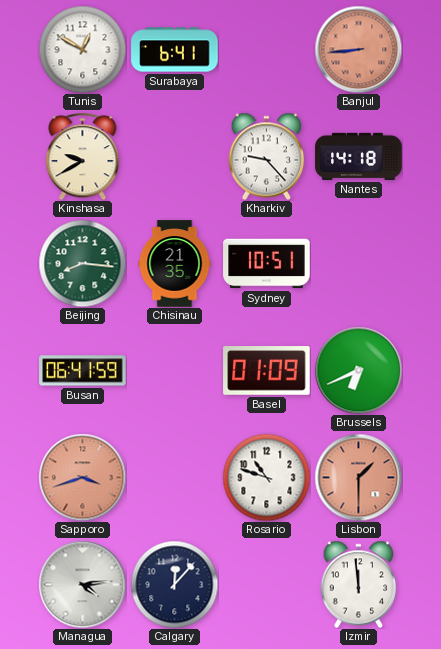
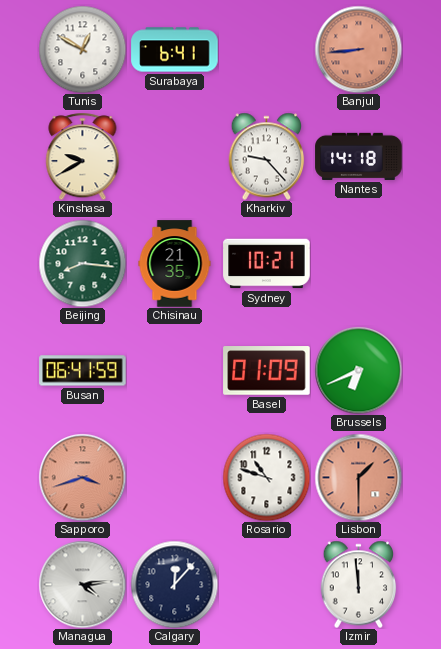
Sydney: 10:51 -> 10:21 (267, 264)
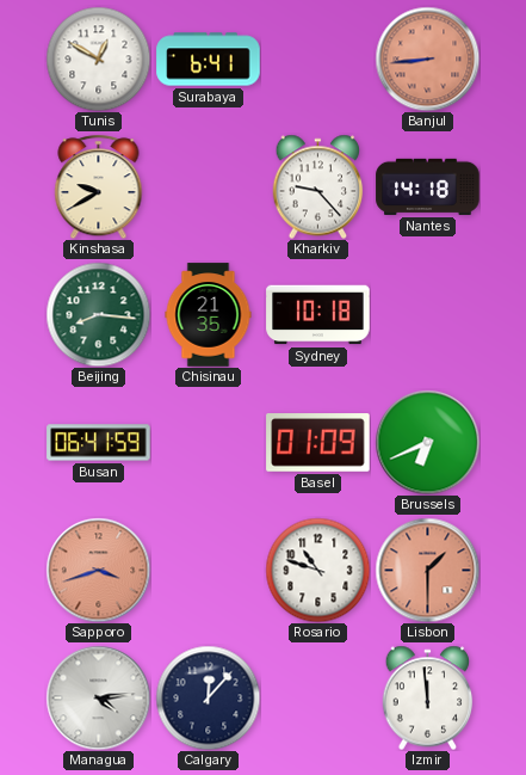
Sydney: 10:21 -> 10:18 (318, 315)
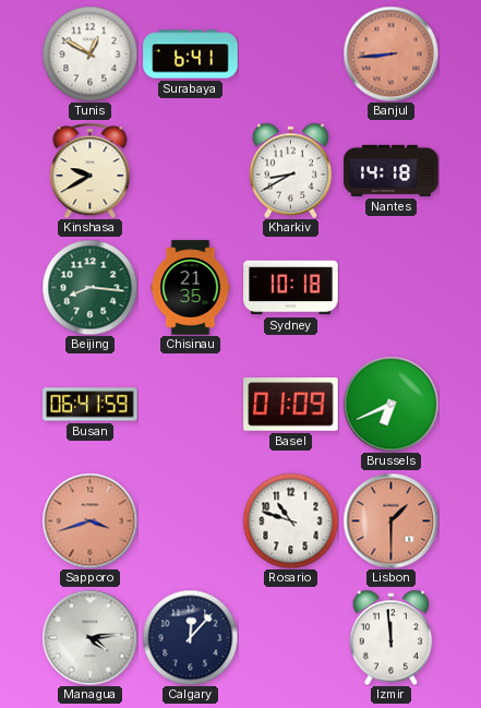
Kharkiv: 9:23 -> 8:40 (291, 170)
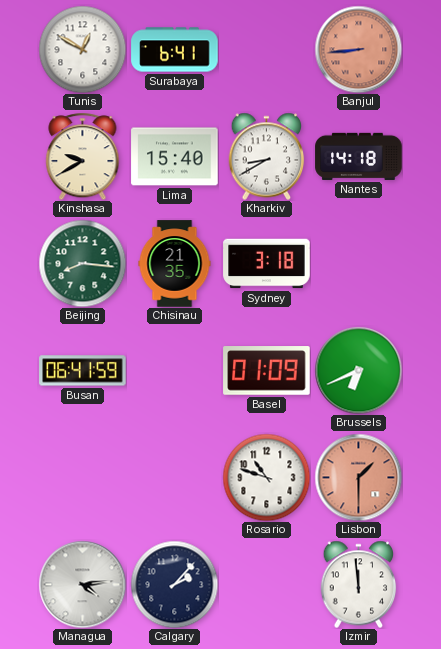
Lima: none -> 15:40 (175, 157)
Sydney: 10:18 -> 3:18 (267, 264)
Sapporo: 3:42 -> none (89, 520)
Calgary: 12:07 -> 2:07 (174, 584)
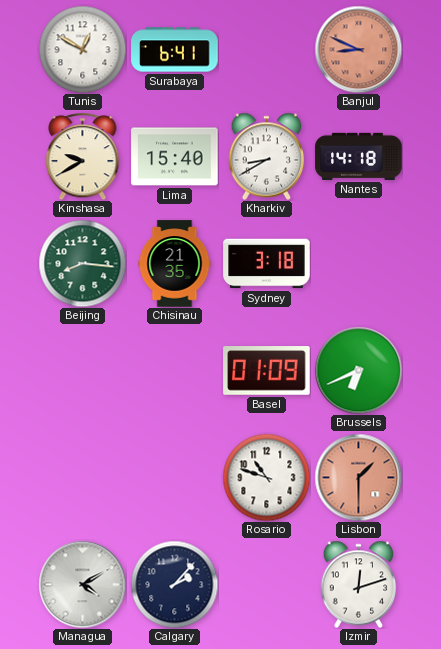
Banjul: 8:44 -> 8:49 (358, 49)
Busan: 06:41 -> none (83, 371)
Managua: 4:14 -> 4:10 (82, 584)
Izmir: 11:59 -> 12:12 (359, 584)
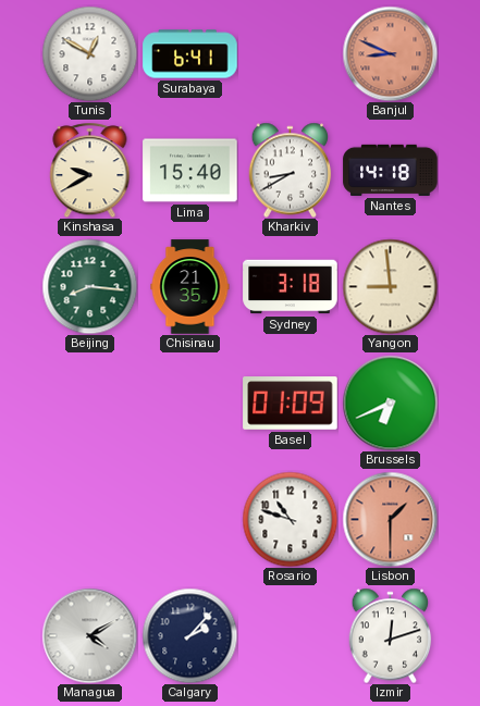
Yangon: none -> 8:59 (390, 286)
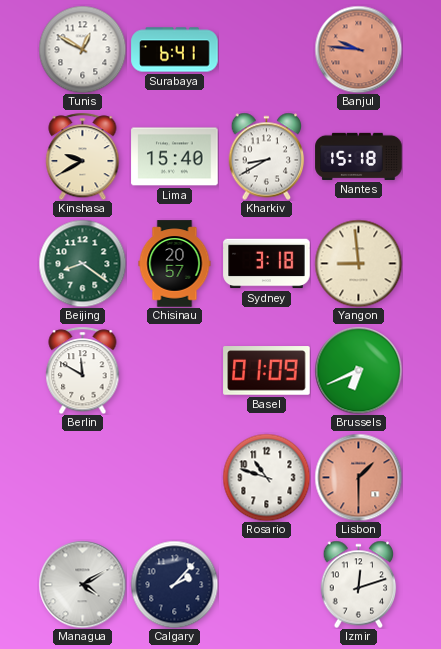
Banjul: 8:49 -> 9:46 (358, 49)
Nantes: 14:18 -> 15:18 (359, 156)
Beijing: 8:16 -> 8:21 (82, 263)
Chisinau: 21:35 -> 20:57 (175, 264)
Berlin: none -> 11:50 (83, 370)
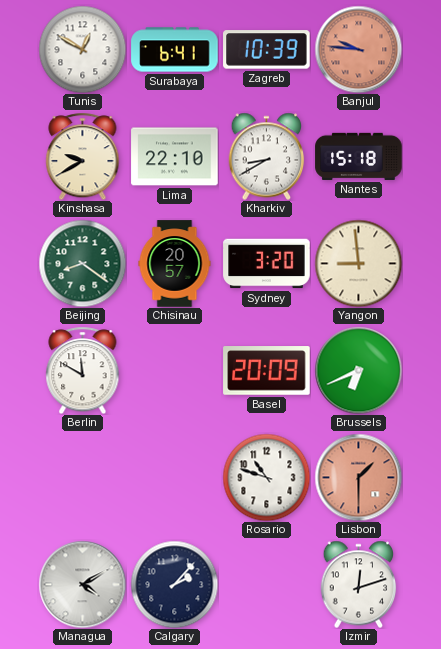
Zagreb: none -> 10:39 (267, 50)
Lima: 15:40 -> 22:10 (175, 157)
Sydney: 3:18 -> 3:20 (267, 264)
Basel: 01:09 -> 20:09 (267, 371)
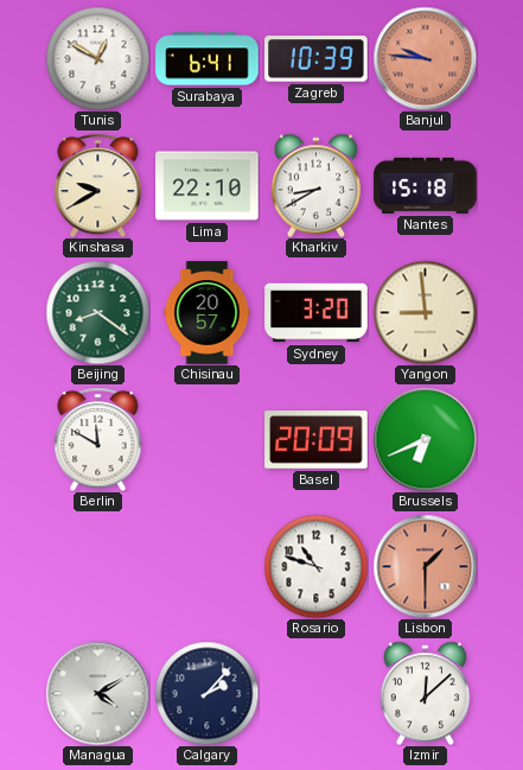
Izmir: 12:12 -> 12:08 (426, 693)
